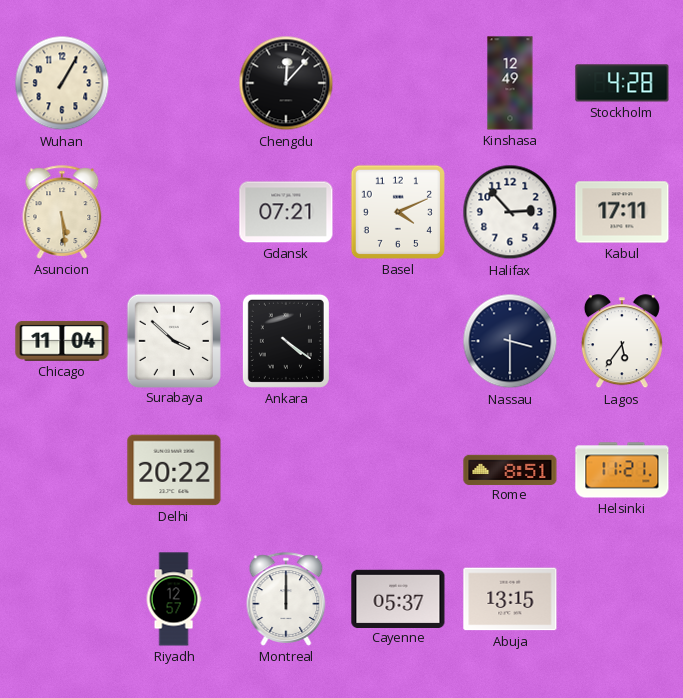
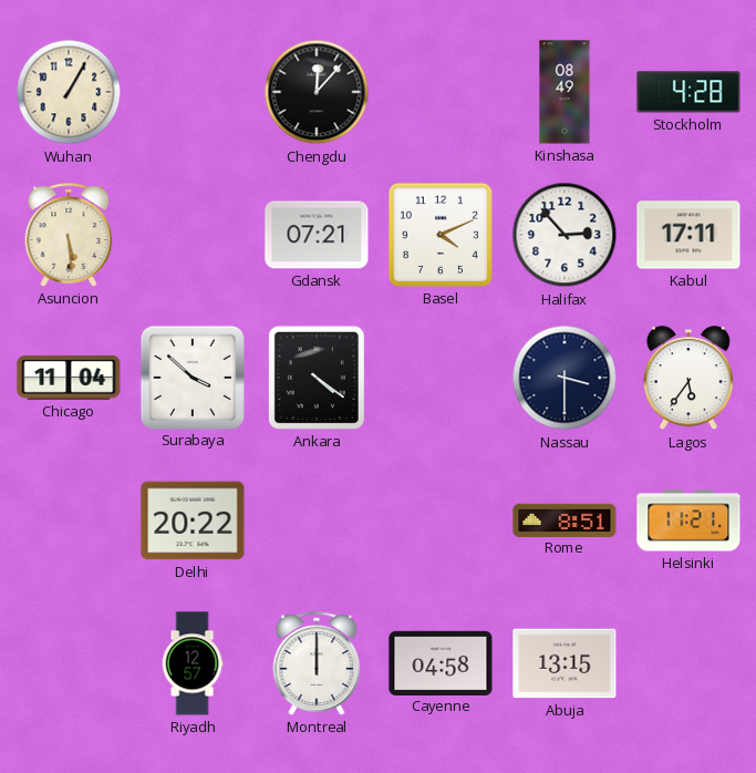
Kinshasa: 12:49 -> 08:49 (565, 92)
Cayenne: 05:37 -> 04:58 (441, 662)
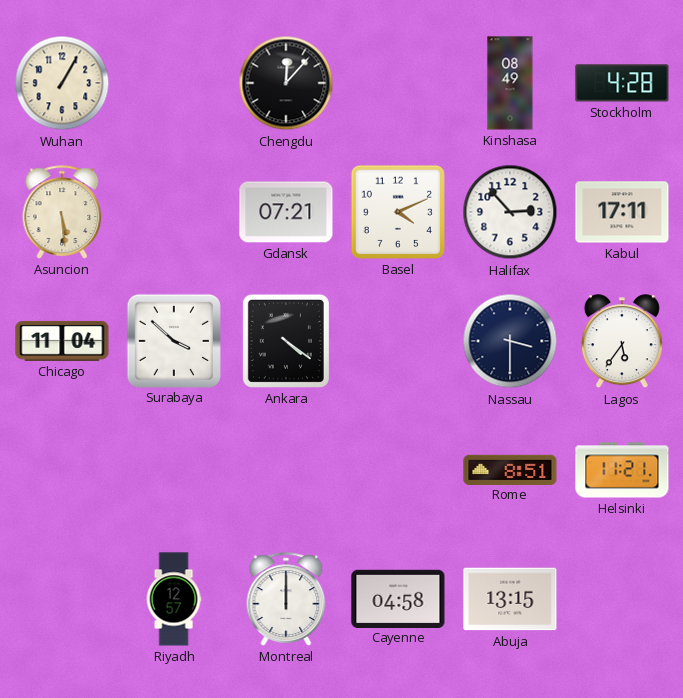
Delhi: 20:22 -> none (193, 521)
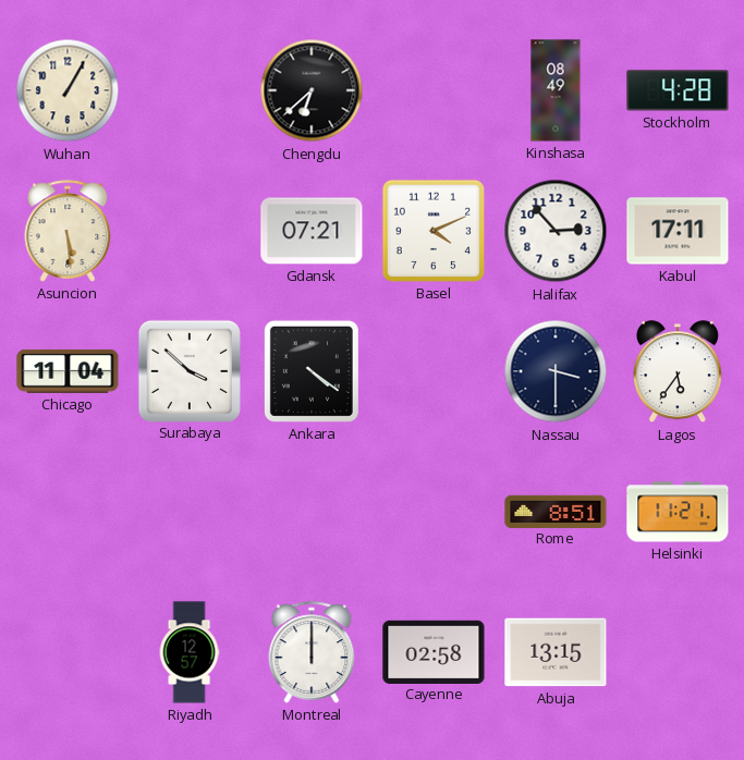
Chengdu: 12:07 -> 6:38 (312, 90)
Cayenne: 04:58 -> 02:58 (434, 651)
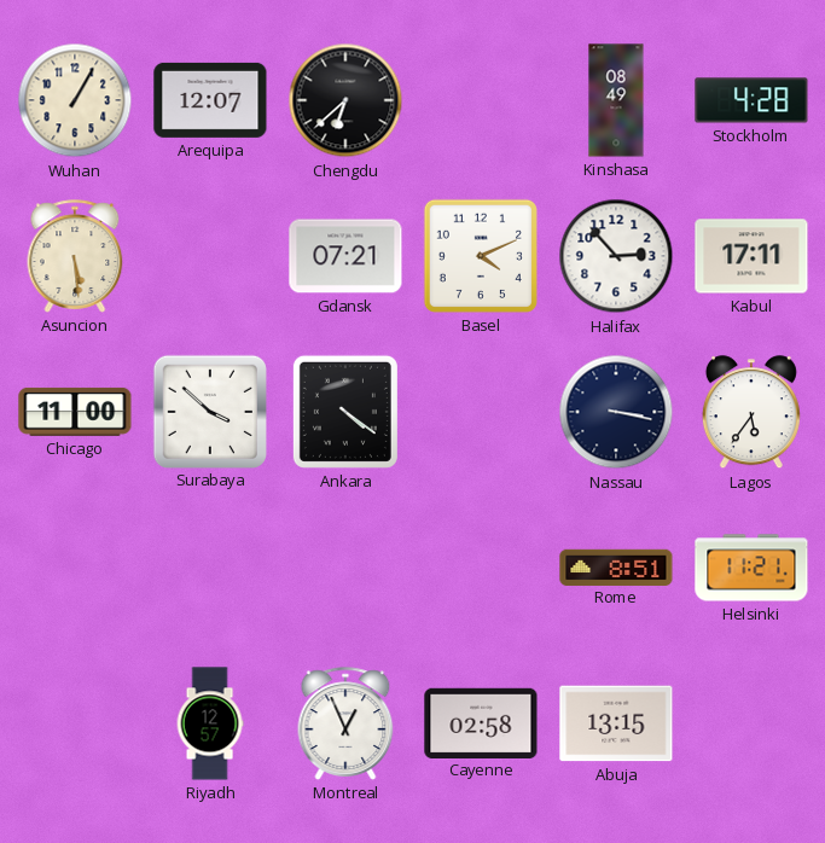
Arequipa: none -> 12:07 (210, 100)
Chicago: 11:04 -> 11:00 (75, 412)
Nassau: 3:30 -> 3:17 (616, 412)
Montreal: 12:00 -> 12:56 (345, 723)
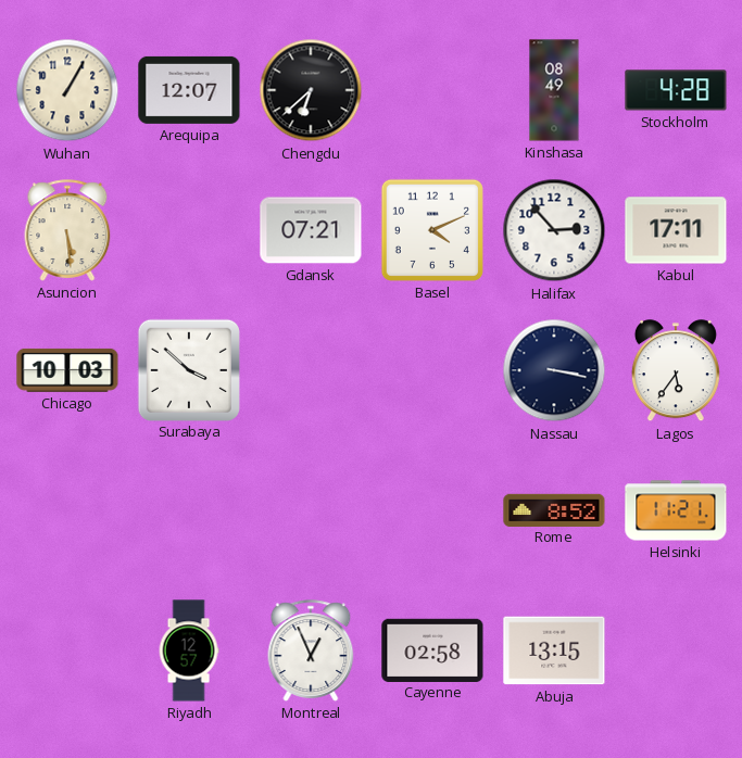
Chicago: 11:00 -> 10:03 (67, 370)
Ankara: 4:21 -> none (345, 412)
Rome: 8:51 -> 8:52 (554, 509)
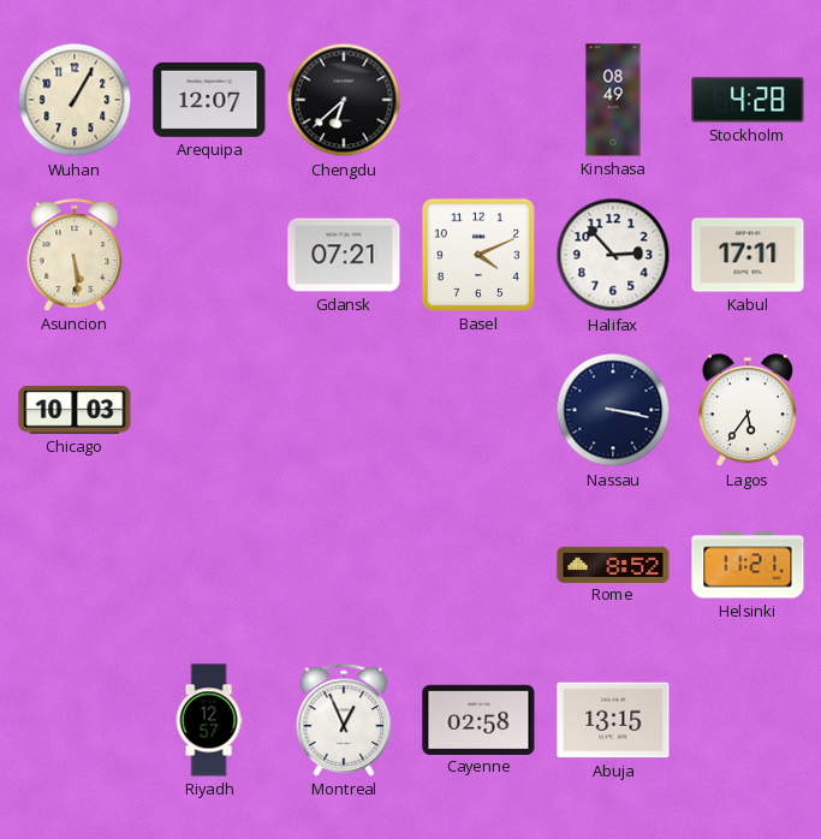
Surabaya: 3:52 -> none (188, 369)
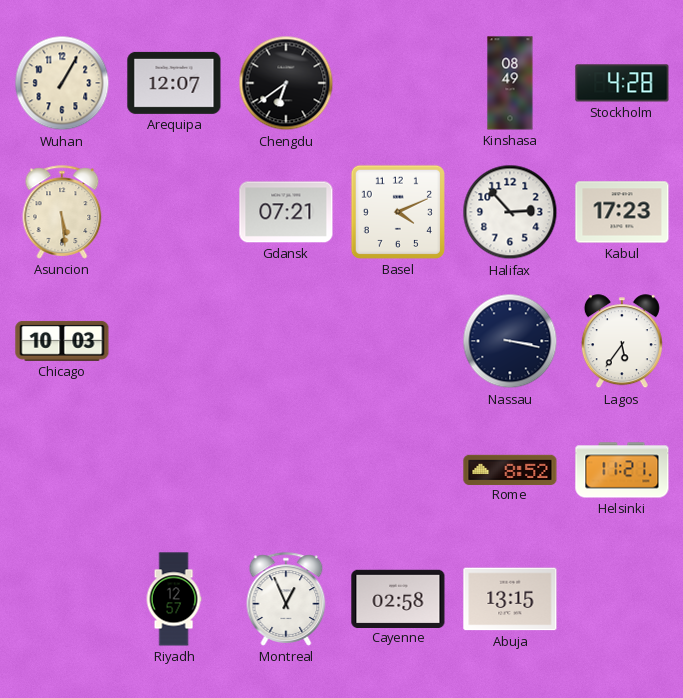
Chengdu: 6:38 -> 6:39 (286, 83)
Kabul: 17:11 -> 17:23 (622, 212)
